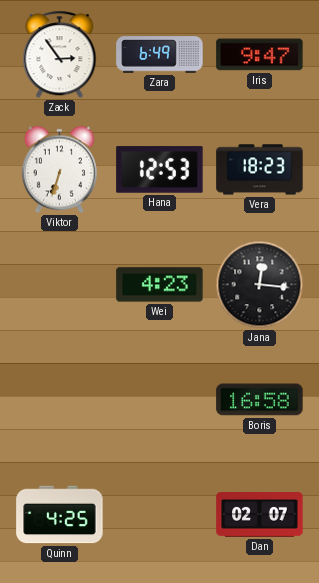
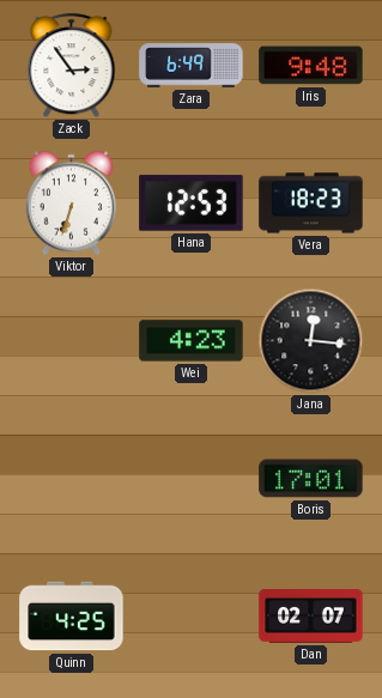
Iris: 9:47 -> 9:48 (311, 66)
Boris: 16:58 -> 17:01 (311, 479)
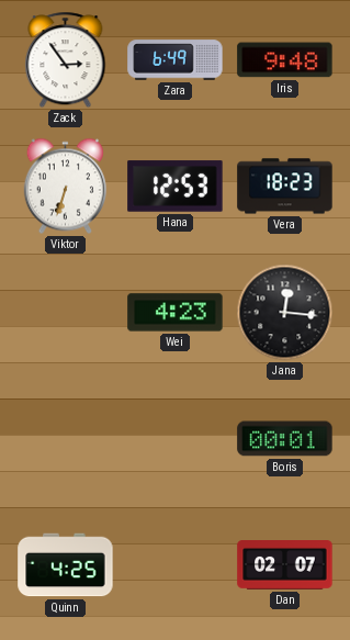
Boris: 17:01 -> 00:01 (285, 439)
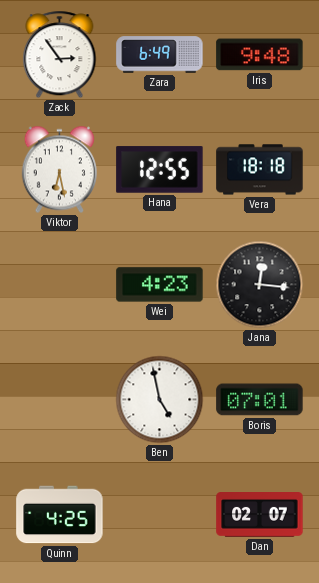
Viktor: 6:33 -> 6:28 (59, 170)
Hana: 12:53 -> 12:55 (160, 170)
Vera: 18:23 -> 18:18 (260, 170)
Ben: none -> 4:58 (160, 400)
Boris: 00:01 -> 07:01 (260, 400)
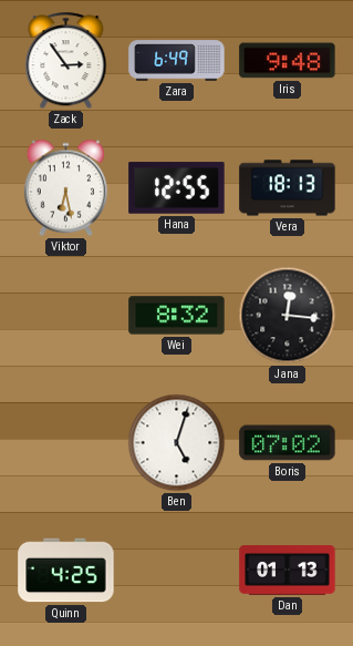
Vera: 18:18 -> 18:13 (288, 188)
Wei: 4:23 -> 8:32 (177, 316)
Ben: 4:58 -> 5:03 (177, 443)
Boris: 07:01 -> 07:02 (288, 443)
Dan: 02:07 -> 01:13 (288, 571)
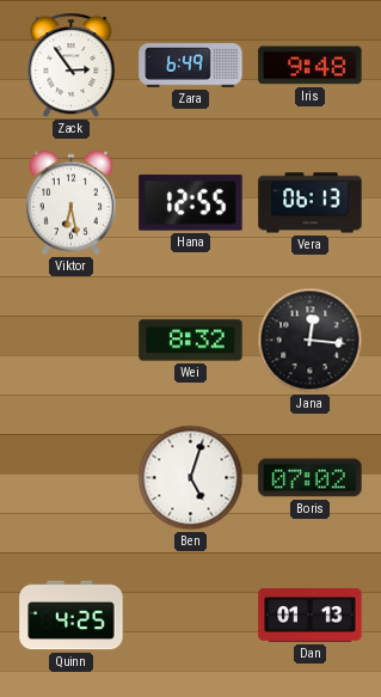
Vera: 18:13 -> 06:13 (311, 203)
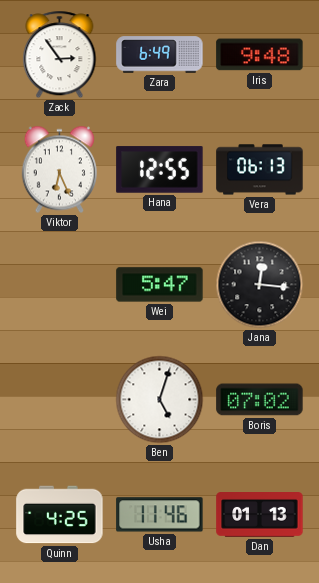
Viktor: 6:28 -> 6:26 (59, 170)
Wei: 8:32 -> 5:47 (160, 285)
Usha: none -> 11:46 (160, 515)
